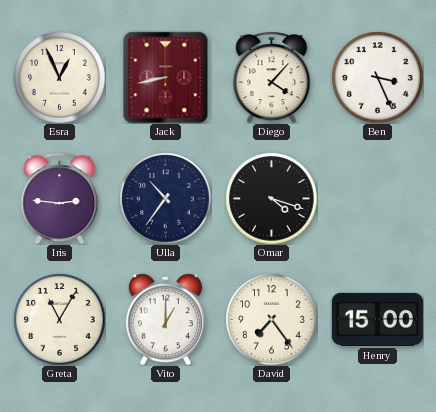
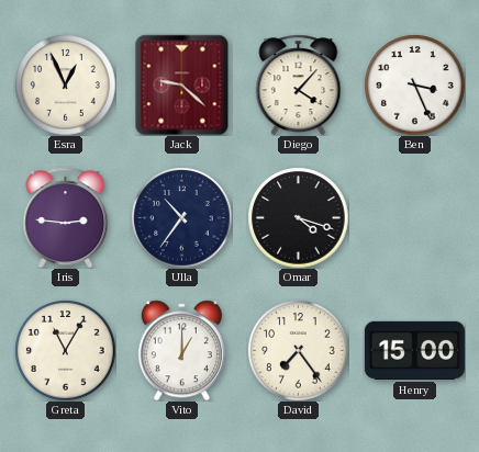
Jack: 8:43 -> 9:22 (182, 84)
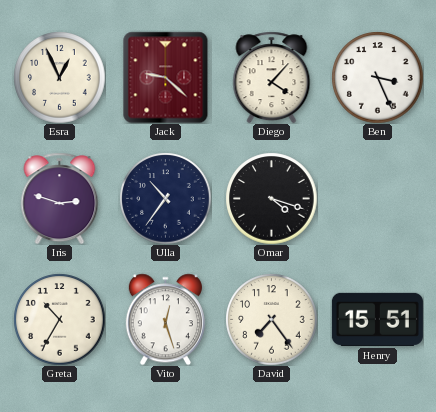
Iris: 2:46 -> 2:48 (60, 198)
Greta: 11:05 -> 10:35 (59, 319)
Vito: 1:00 -> 12:27 (165, 319)
Henry: 15:00 -> 15:51 (377, 319)
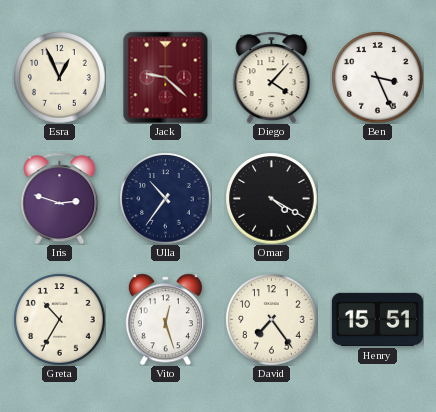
Omar: 4:18 -> 4:20 (271, 198)
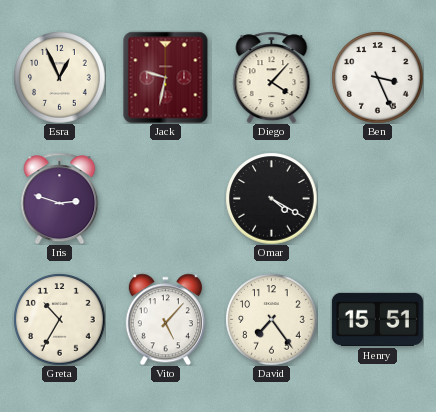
Jack: 9:22 -> 9:32 (166, 77)
Ulla: 10:36 -> none (165, 198)
Vito: 12:27 -> 5:07 (165, 319)
